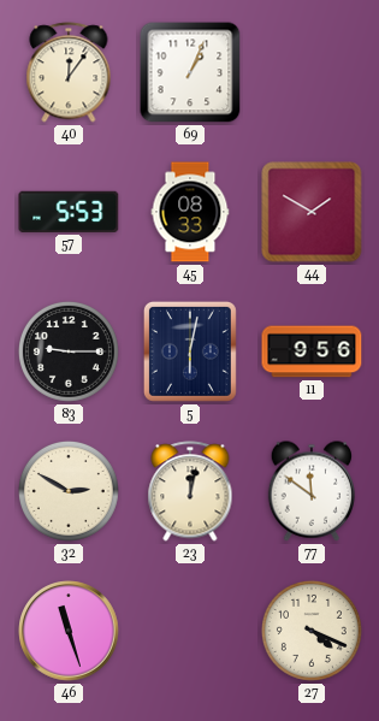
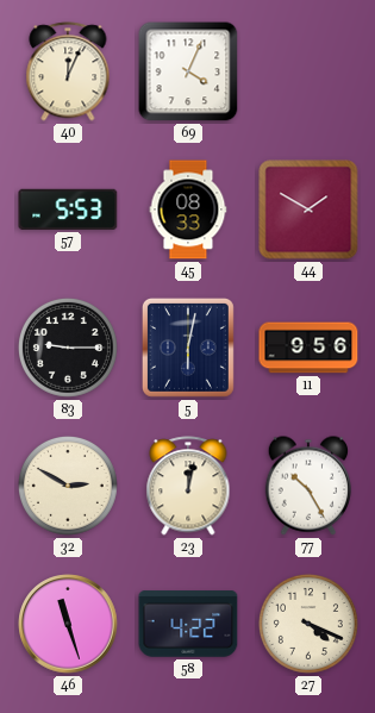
40: 12:06 -> 12:04 (68, 71)
69: 1:04 -> 4:04 (188, 71)
77: 11:51 -> 10:25 (308, 486)
58: none -> 4:22 (188, 624)
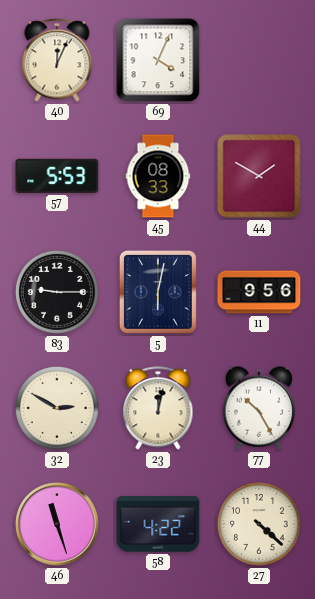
27: 4:19 -> 4:22 (259, 524)
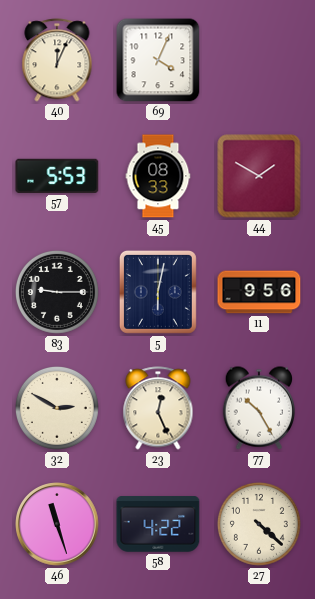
23: 12:02 -> 12:26 (158, 408)
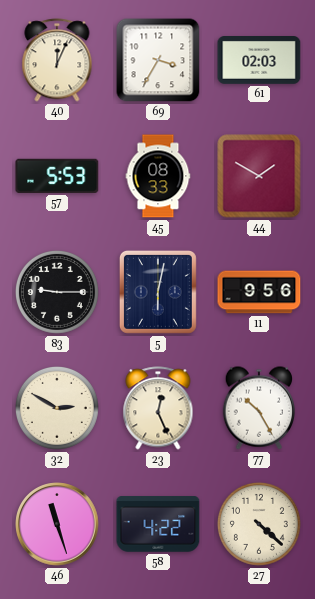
69: 4:04 -> 3:35 (158, 60)
61: none -> 02:03 (259, 61)
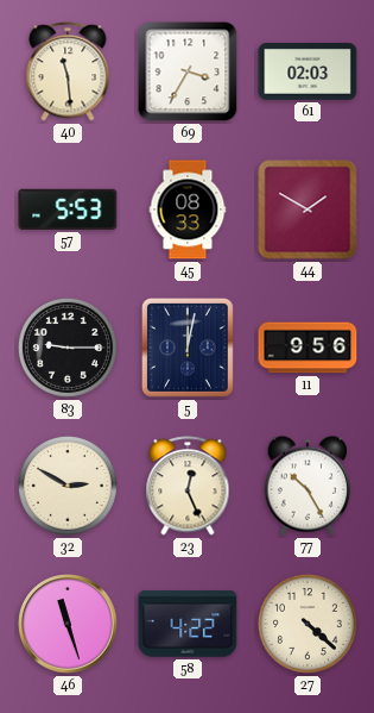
40: 12:04 -> 11:29 (68, 71)
5: 6:02 -> 12:02 (188, 348)
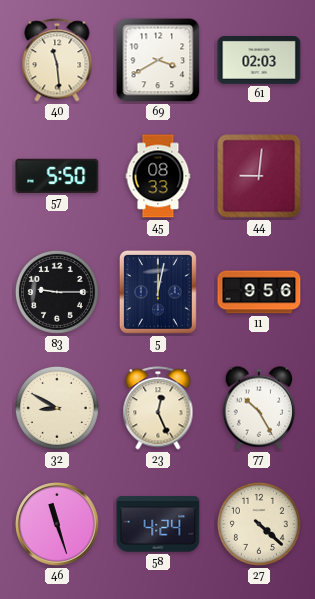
69: 3:35 -> 3:40 (158, 60)
57: 5:53 -> 5:50 (57, 176)
44: 1:50 -> 9:01 (259, 176)
32: 2:50 -> 8:50 (57, 408)
58: 4:22 -> 4:24 (158, 524)
